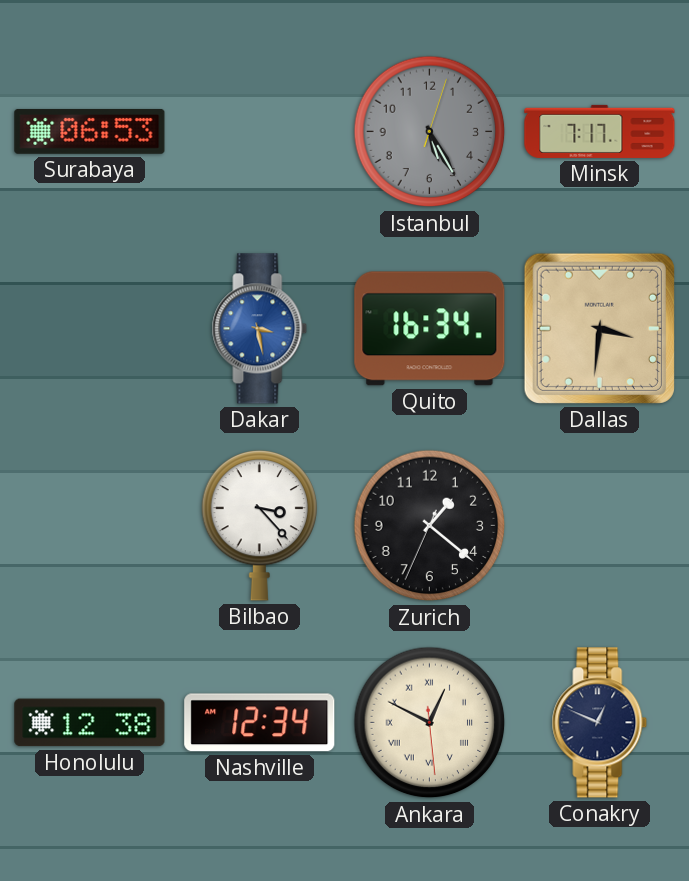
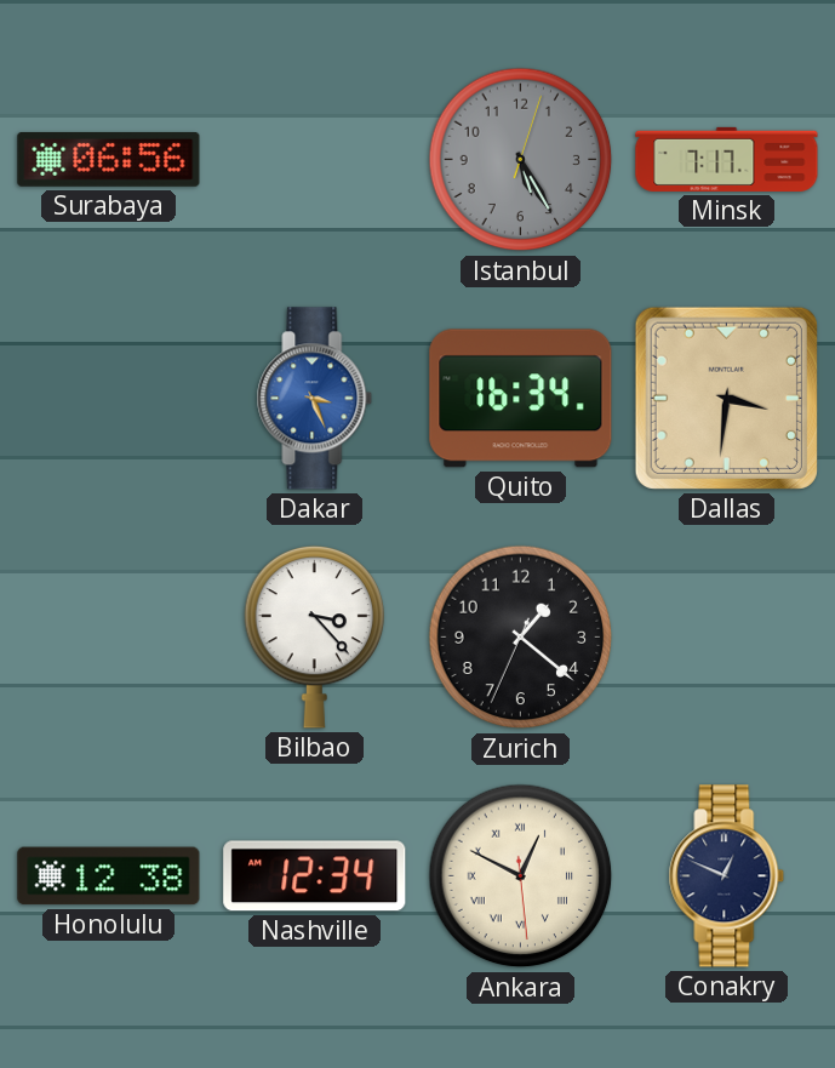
Surabaya: 06:53 -> 06:56 (109, 159)
Dakar: 3:28 -> 3:26 (315, 399)
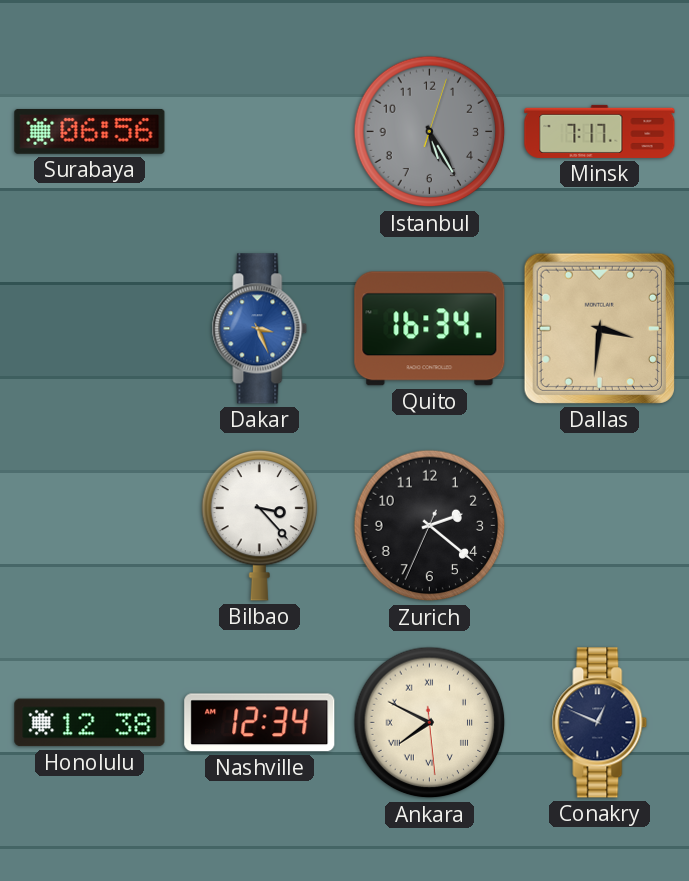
Zurich: 1:21 -> 2:21 (430, 526)
Ankara: 12:49 -> 7:49 (430, 723)
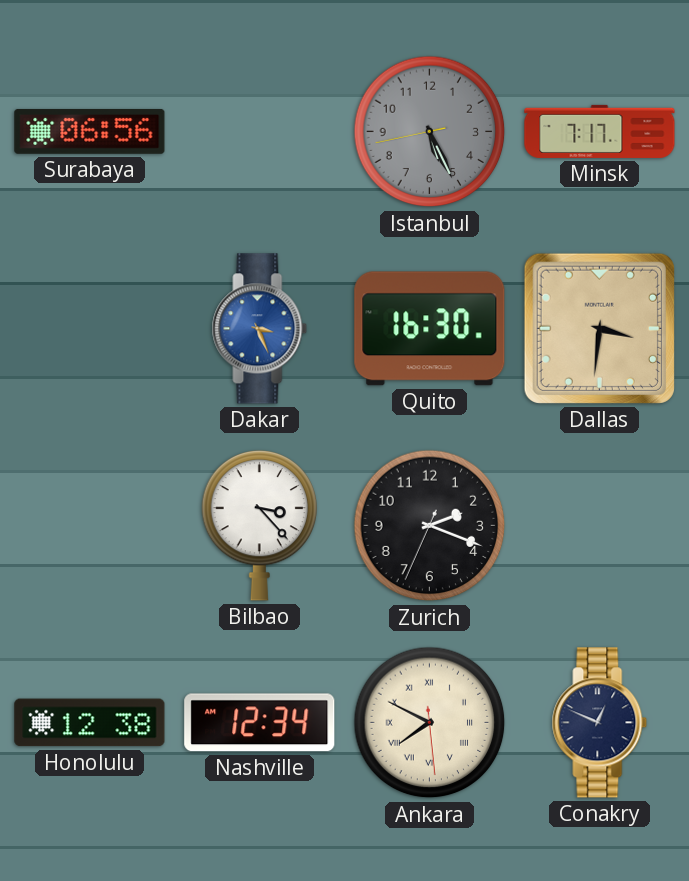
Istanbul: 5:25:03 -> 5:25:43 (430, 132)
Quito: 16:34 -> 16:30 (430, 329)
Zurich: 2:21 -> 2:18 (430, 526)
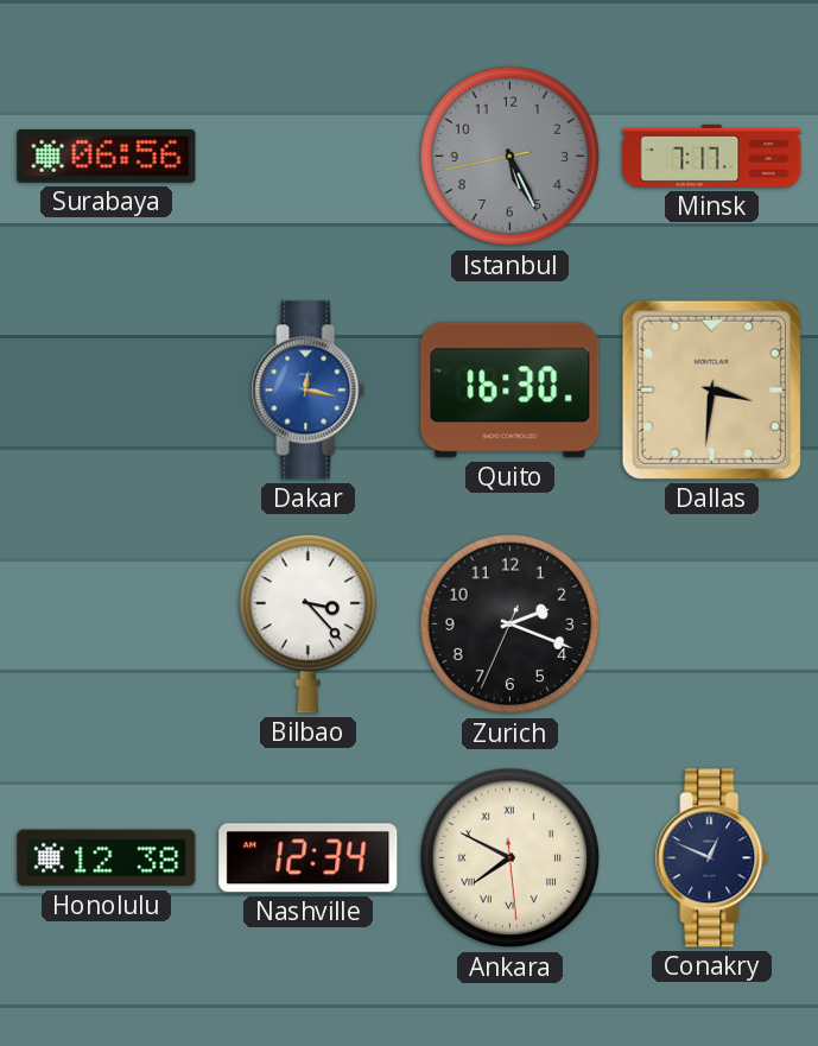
Dakar: 3:26 -> 12:17 (309, 391)
